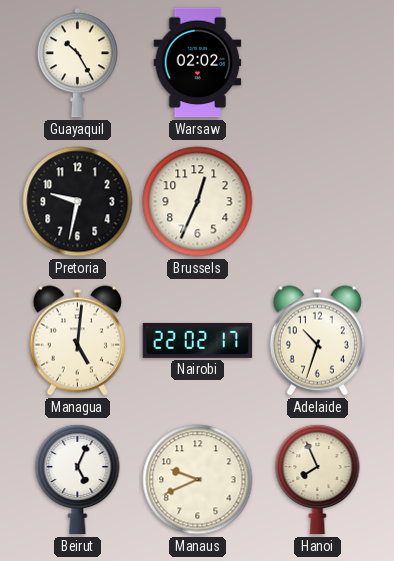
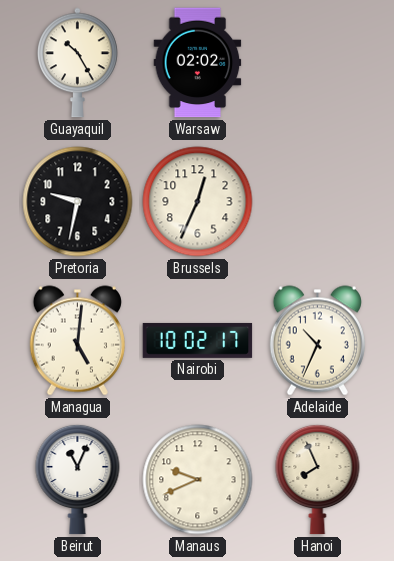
Nairobi: 22:02 -> 10:02 (198, 340)
Adelaide: 10:33 -> 10:34 (317, 341)
Beirut: 5:04 -> 11:04 (78, 479)
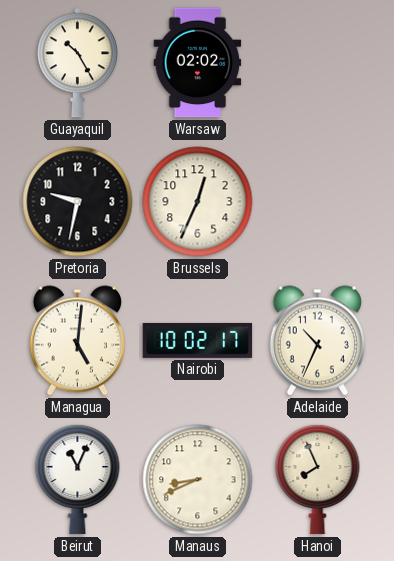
Manaus: 9:41 -> 8:41 (198, 480)
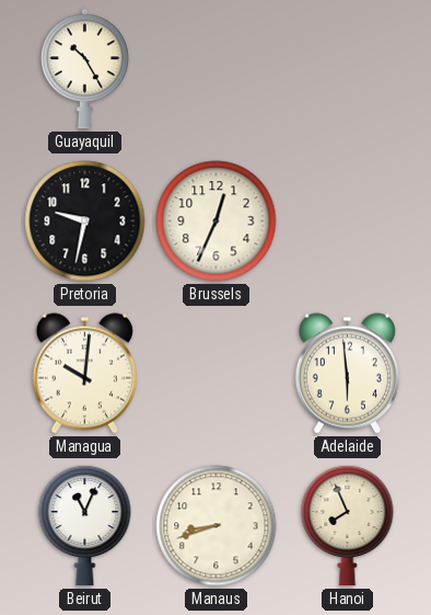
Warsaw: 02:02 -> none (198, 63)
Managua: 5:01 -> 10:01 (84, 374)
Nairobi: 10:02 -> none (198, 340)
Adelaide: 10:34 -> 5:59 (347, 374)
Manaus: 8:41 -> 8:42 (217, 526)
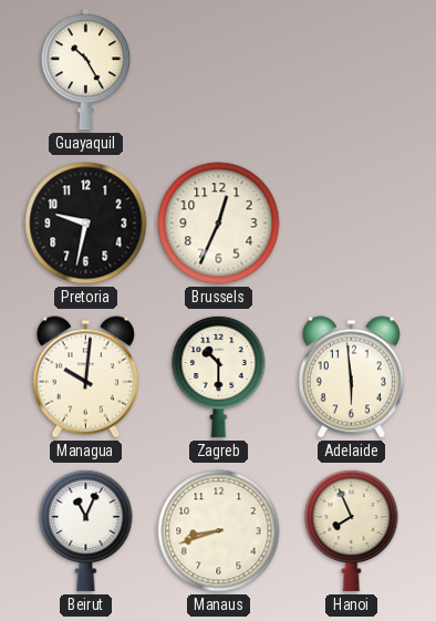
Zagreb: none -> 10:30 (219, 376)
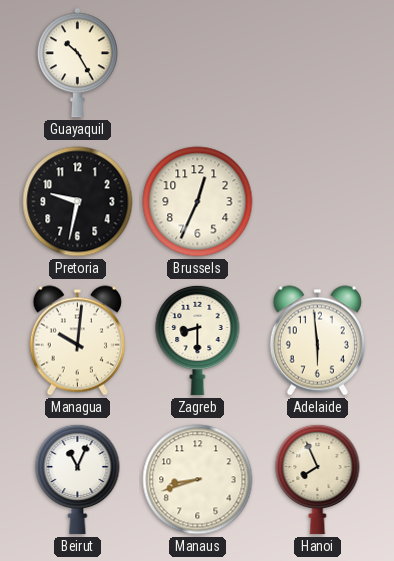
Zagreb: 10:30 -> 8:30 (198, 340)
